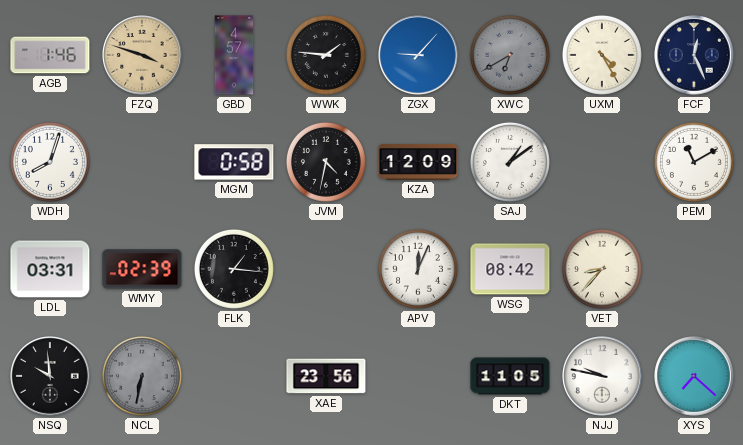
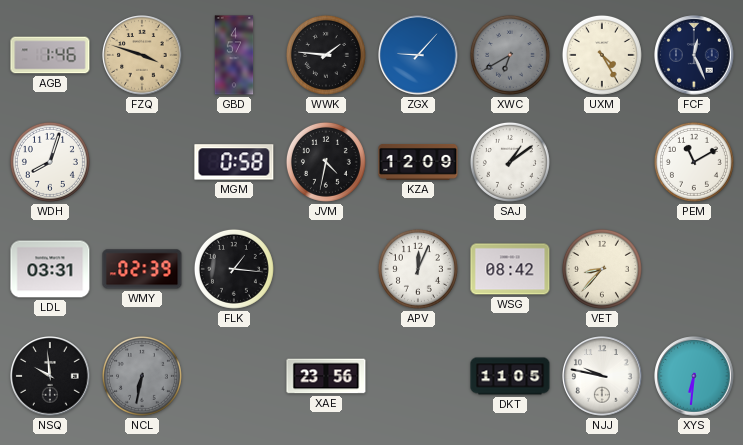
XYS: 7:22 -> 6:31 (694, 376)
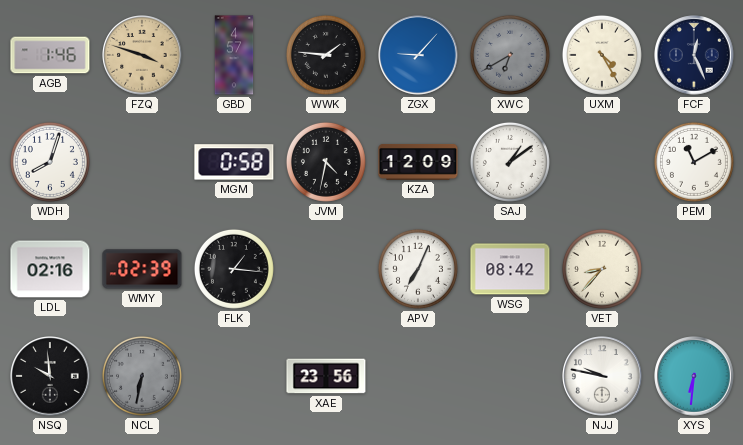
LDL: 03:31 -> 02:16 (50, 269)
APV: 12:04 -> 7:04 (418, 269)
DKT: 11:05 -> none (510, 376)
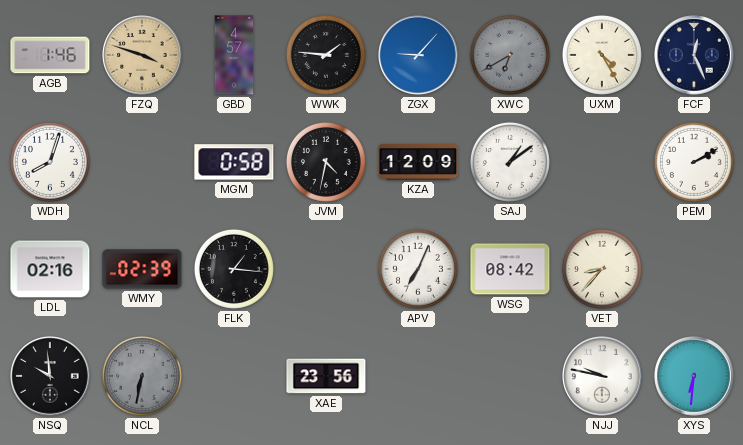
PEM: 11:10 -> 2:10 (694, 162)
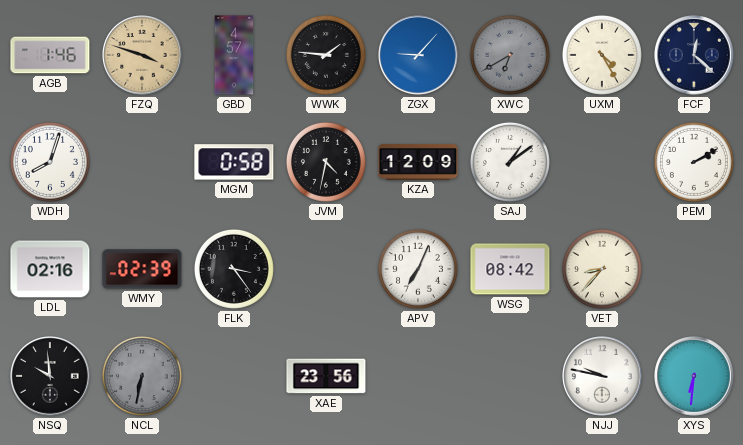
FCF: 12:26 -> 12:22 (694, 55)
FLK: 1:16 -> 3:24 (234, 269)
